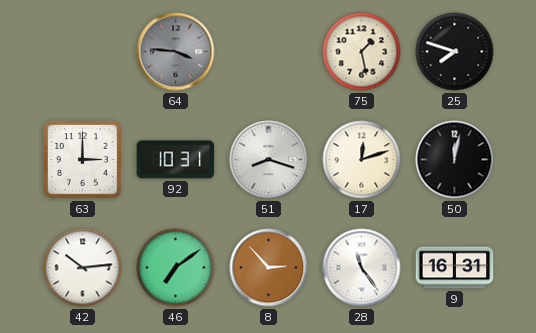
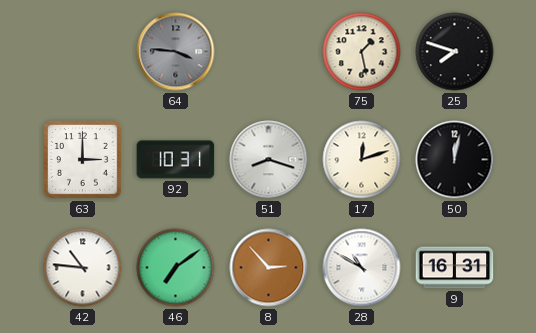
42: 10:14 -> 10:46 (83, 268)
28: 11:24 -> 10:50 (362, 268)
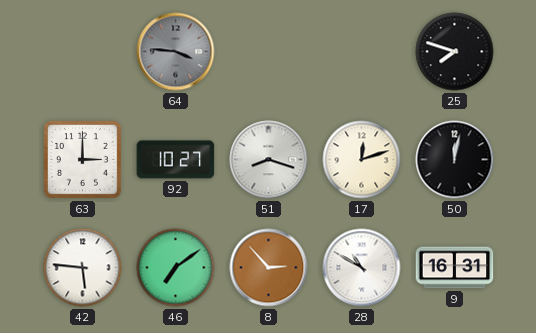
75: 1:28 -> none (362, 52)
92: 10:31 -> 10:27 (176, 160)
42: 10:46 -> 5:46 (83, 268)
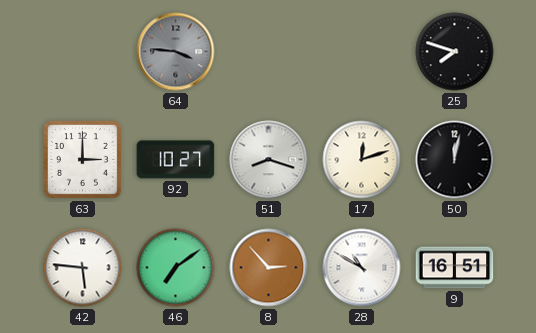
9: 16:31 -> 16:51 (455, 268)
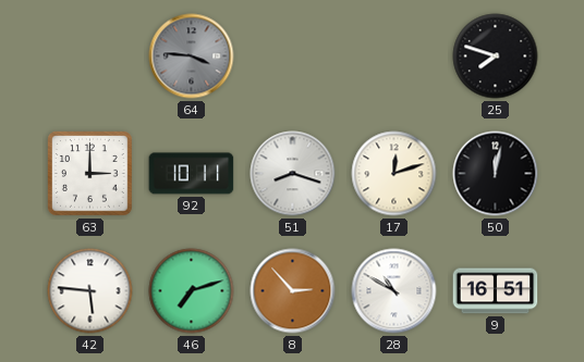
92: 10:27 -> 10:11 (192, 174)
46: 7:09 -> 7:12 (192, 291)
